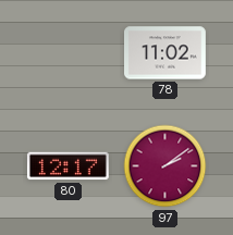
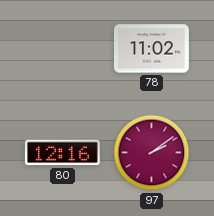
80: 12:17 -> 12:16 (62, 153)
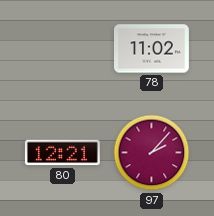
80: 12:16 -> 12:21 (62, 153)
97: 2:09 -> 2:07 (152, 153)
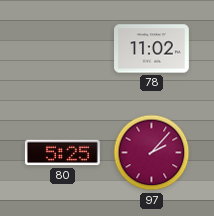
80: 12:21 -> 5:25 (62, 153)
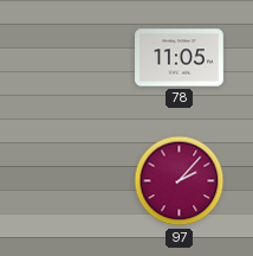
78: 11:02 -> 11:05 (180, 58)
80: 5:25 -> none (62, 153)
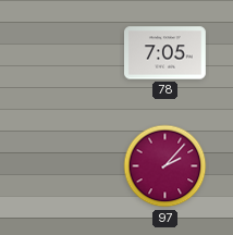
78: 11:05 -> 7:05 (165, 53)
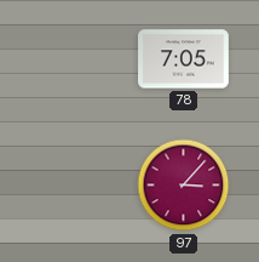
97: 2:07 -> 3:07 (184, 186)
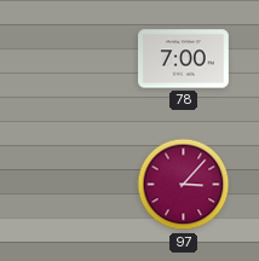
78: 7:05 -> 7:00 (184, 59)
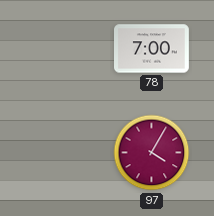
97: 3:07 -> 4:05 (152, 153)
